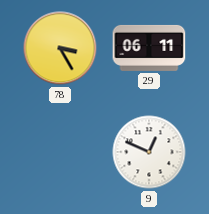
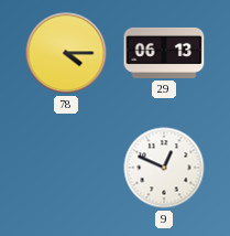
78: 3:25 -> 4:15 (66, 53)
29: 06:11 -> 06:13 (164, 53)
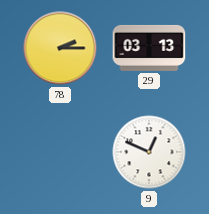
78: 4:15 -> 2:15 (60, 48)
29: 06:13 -> 03:13 (149, 48)
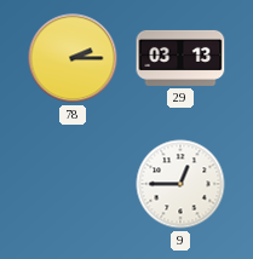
9: 12:49 -> 12:45 (180, 184)
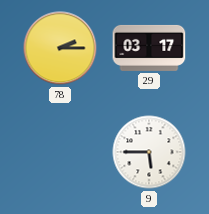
29: 03:13 -> 03:17 (149, 48)
9: 12:45 -> 5:45 (149, 152)
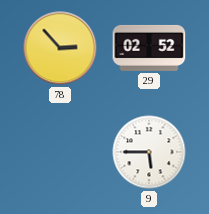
78: 2:15 -> 2:53 (60, 48)
29: 03:17 -> 02:52 (149, 48)
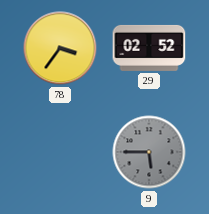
78: 2:53 -> 3:36 (60, 48)
9 dial: white -> grey (149, 152)
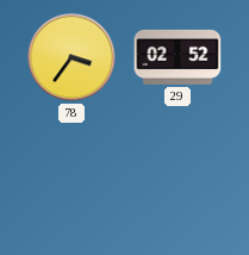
9: 5:45 -> none (149, 152)
